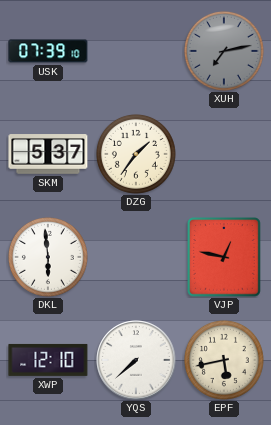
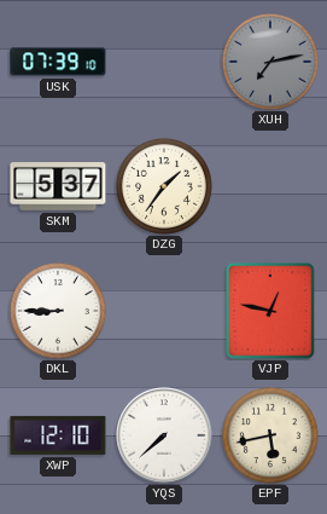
DKL: 5:59 -> 8:45 (58, 311)
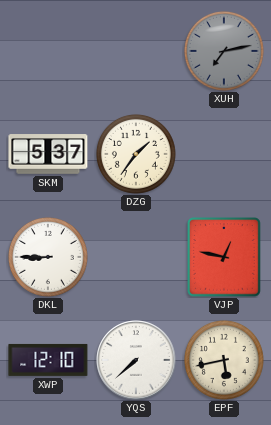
USK: 07:39 -> none (58, 62)
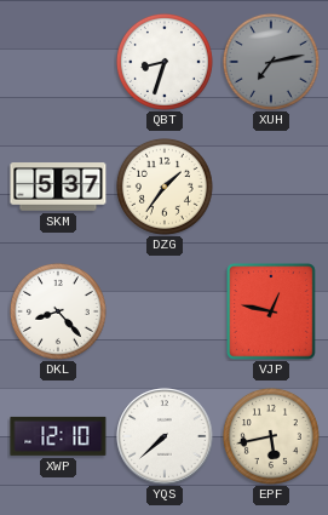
QBT: none -> 8:33 (165, 62)
DKL: 8:45 -> 8:23 (58, 311)
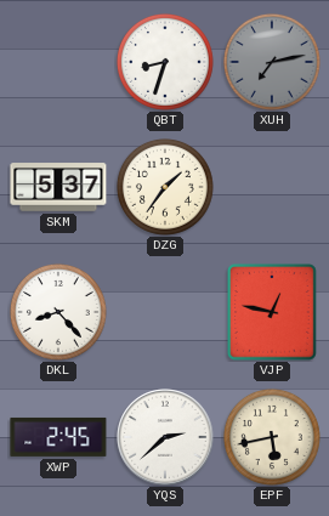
XWP: 12:10 -> 2:45 (58, 437)
YQS: 7:38 -> 2:38 (165, 437)
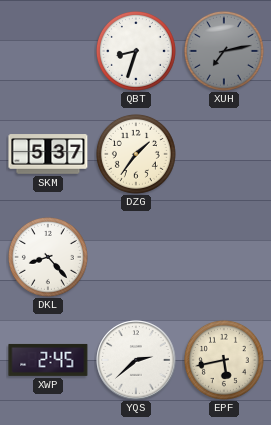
VJP: 12:47 -> none (272, 312)
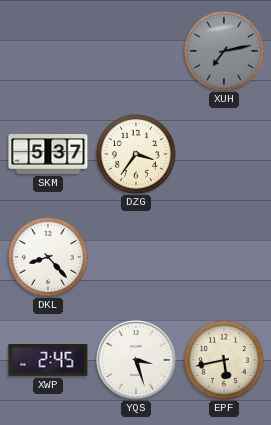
QBT: 8:33 -> none (136, 51)
DZG: 1:36 -> 3:36 (136, 154)
YQS: 2:38 -> 3:27 (136, 360)
